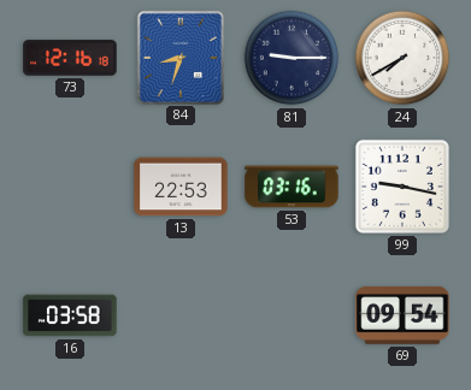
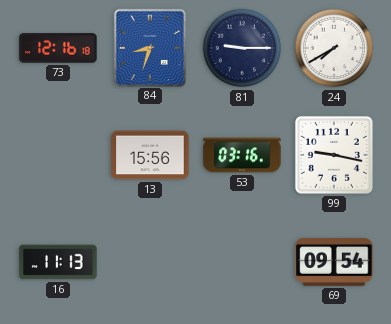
13: 22:53 -> 15:56 (150, 155)
16: 03:58 -> 11:13 (58, 262)
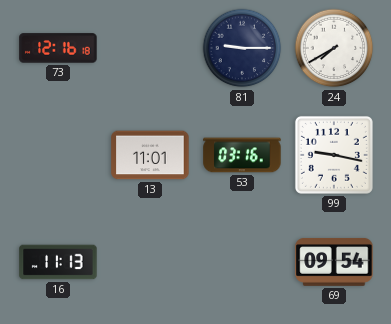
84: 8:33 -> none (149, 47)
13: 15:56 -> 11:01 (150, 155)
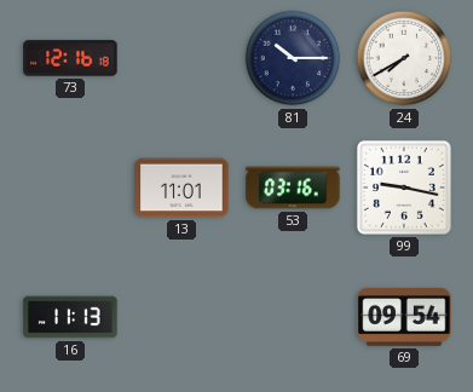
81: 9:15 -> 10:15 (293, 58)
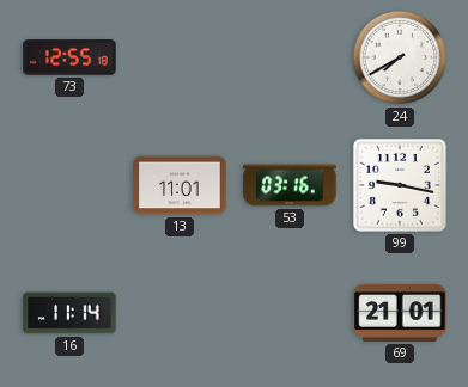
73: 12:16 -> 12:55 (69, 57)
81: 10:15 -> none (293, 58)
16: 11:13 -> 11:14 (69, 313)
69: 09:54 -> 21:01 (400, 313)
